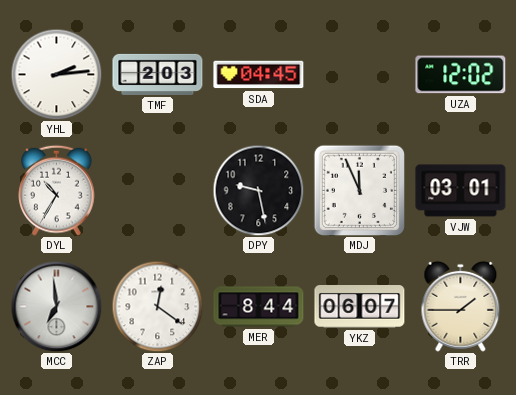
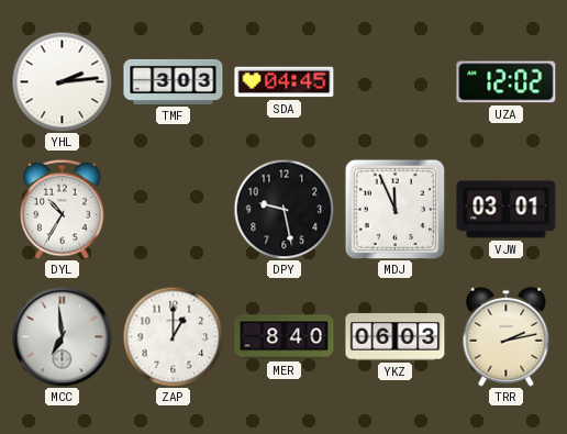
TMF: 2:03 -> 3:03 (174, 81)
ZAP: 12:21 -> 1:00 (173, 336)
MER: 8:44 -> 8:40 (285, 337)
YKZ: 06:07 -> 06:03 (396, 337)
TRR: 1:45 -> 2:13 (507, 336)
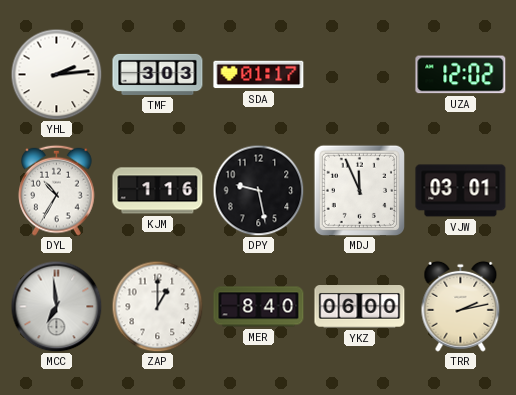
SDA: 04:45 -> 01:17 (259, 75)
KJM: none -> 1:16 (158, 191)
YKZ: 06:03 -> 06:00 (360, 307)
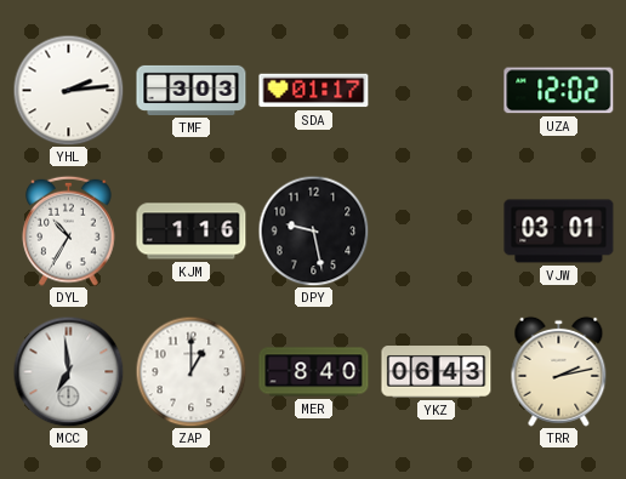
MDJ: 11:56 -> none (359, 190)
YKZ: 06:00 -> 06:43 (437, 372)
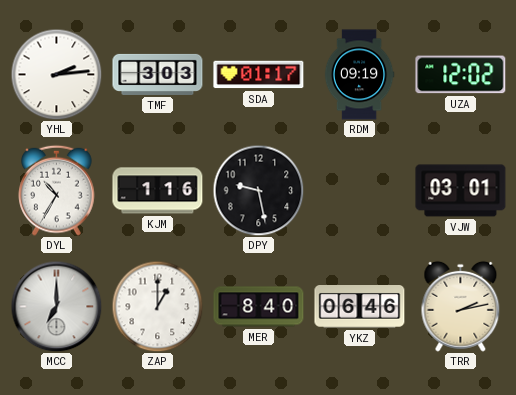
RDM: none -> 09:19 (359, 75)
MCC: 6:59 -> 7:00 (56, 306)
YKZ: 06:43 -> 06:46 (360, 307)
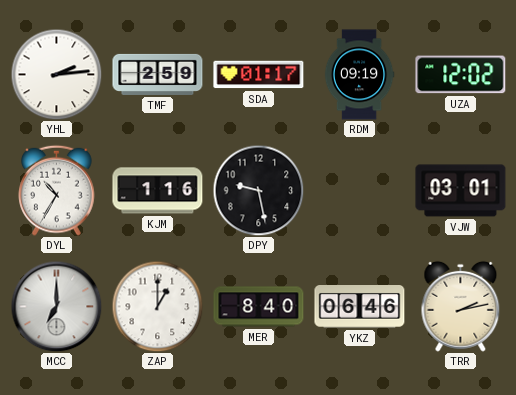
TMF: 3:03 -> 2:59 (158, 74)
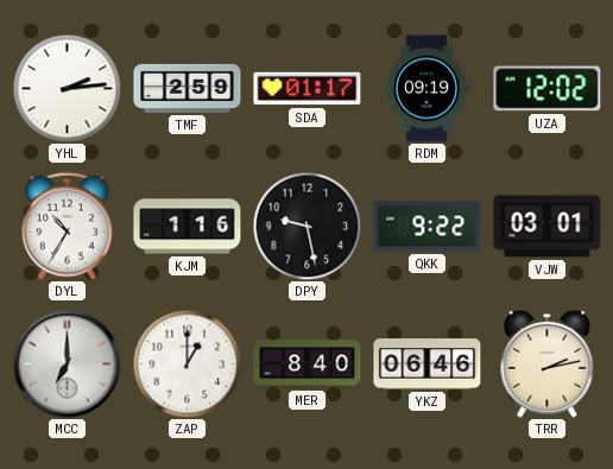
QKK: none -> 9:22 (428, 227)
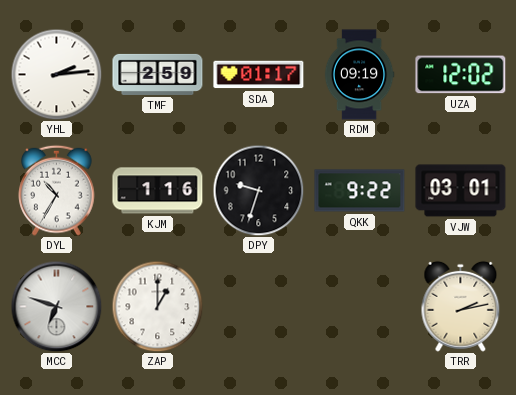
DPY: 9:28 -> 9:33 (258, 190)
MCC: 7:00 -> 6:48 (56, 306)
MER: 8:40 -> none (308, 365)
YKZ: 06:46 -> none (428, 365)
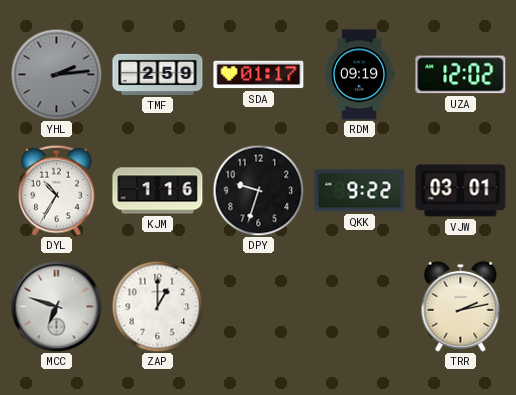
YHL dial: white -> grey (56, 74)
